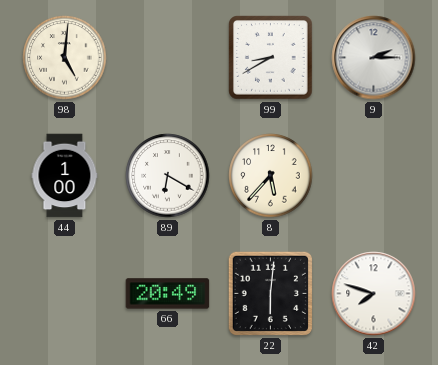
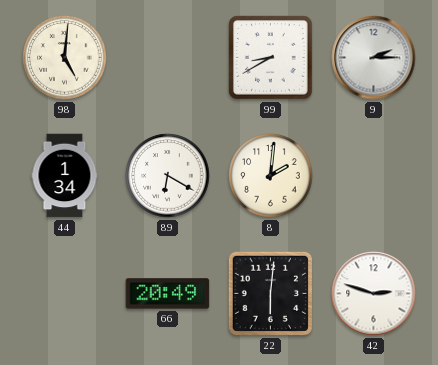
44: 1:00 -> 1:34 (65, 176)
8: 5:37 -> 2:01 (271, 176)
42: 7:48 -> 2:48 (374, 294)
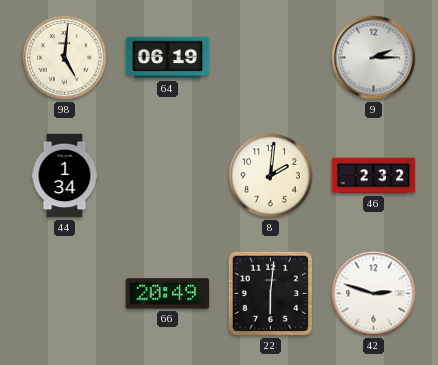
64: none -> 06:19 (168, 58)
99: 8:40 -> none (271, 58)
89: 6:20 -> none (168, 176)
46: none -> 2:32 (374, 176)
